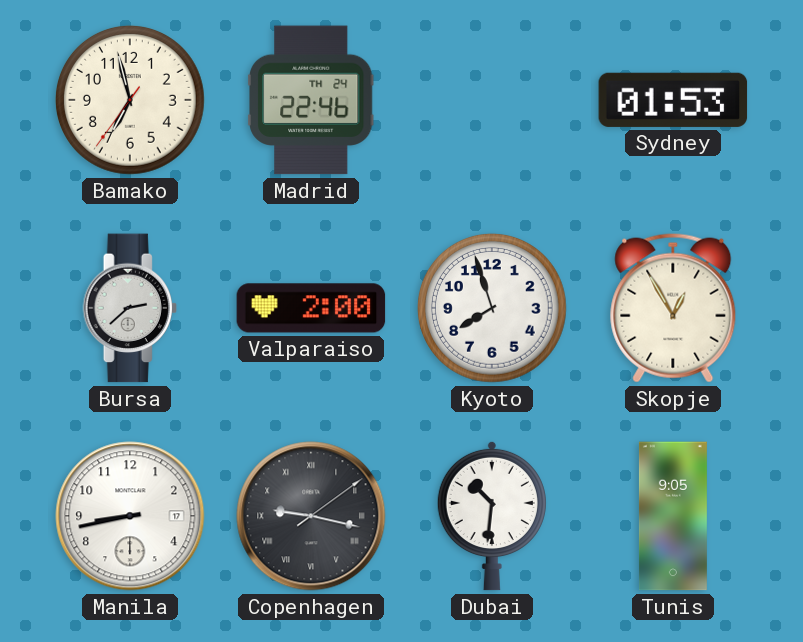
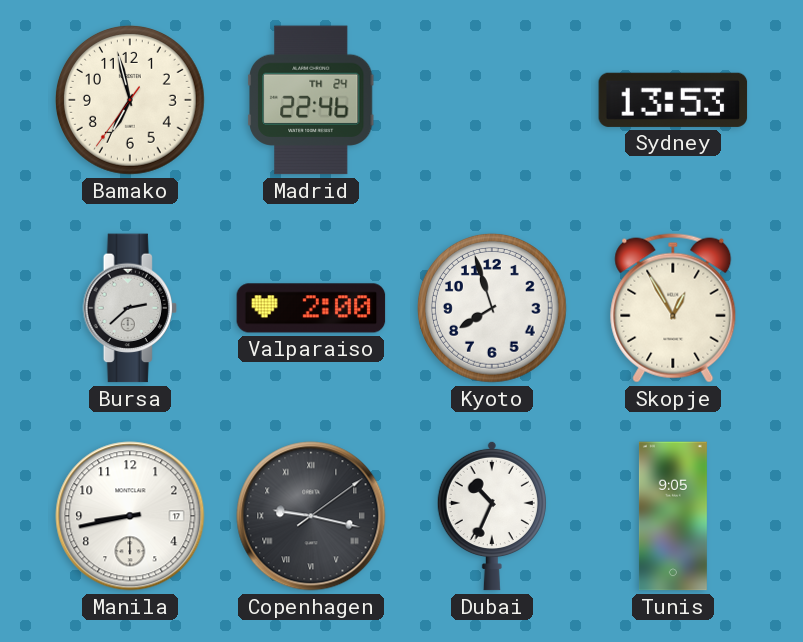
Sydney: 01:53 -> 13:53 (673, 100)
Dubai: 10:31 -> 10:34 (492, 516)
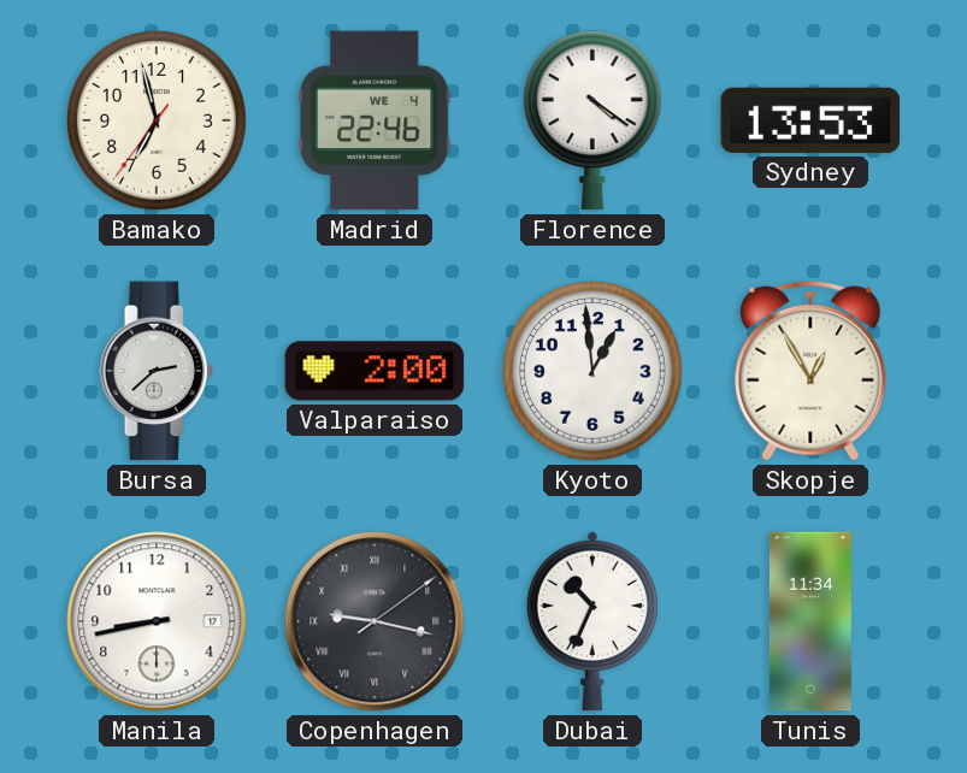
Madrid date: TH 24 -> WE 4 (376, 120)
Florence: none -> 4:21 (592, 120)
Kyoto: 7:57 -> 12:59 (592, 371)
Tunis: 9:05 -> 11:34 (810, 621)
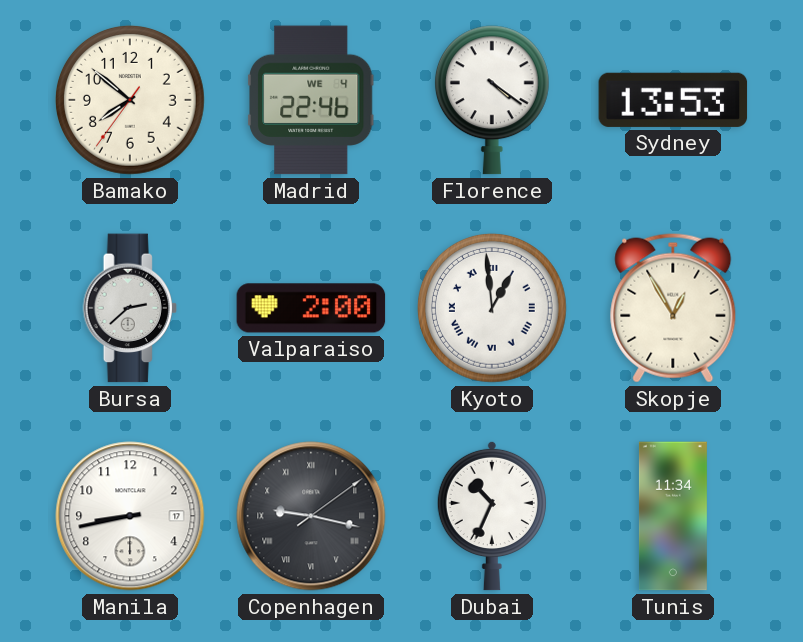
Bamako: 6:57 -> 7:51 (130, 100)
Kyoto numerals: Arabic -> Roman (492, 308)
